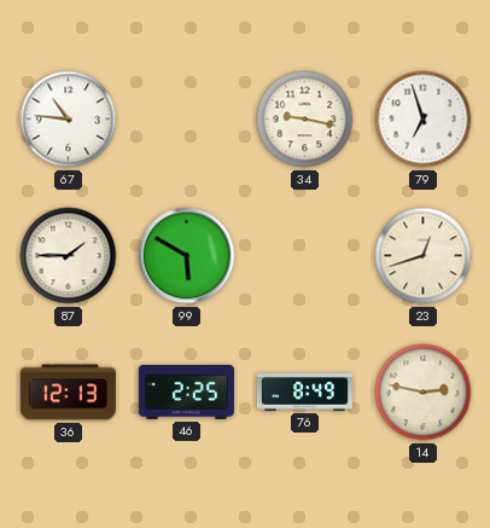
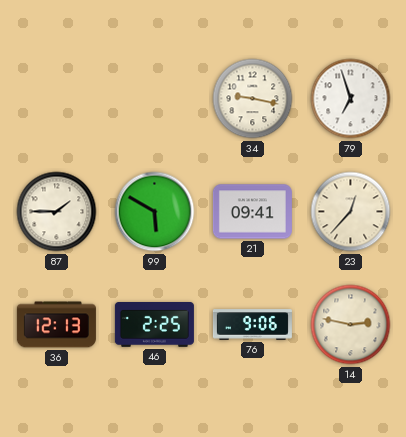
67: 10:46 -> none (69, 120)
21: none -> 09:41 (252, 212)
23: 12:42 -> 12:37 (351, 212)
76: 8:49 -> 9:06 (252, 325)
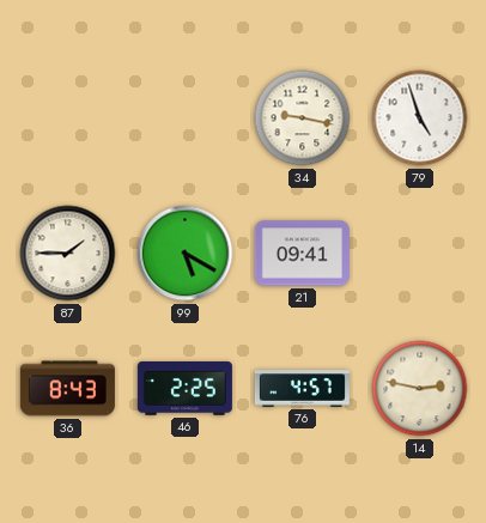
79: 6:57 -> 4:57 (420, 118)
99: 5:50 -> 5:20 (186, 254)
23: 12:37 -> none (351, 212)
36: 12:13 -> 8:43 (67, 389)
76: 9:06 -> 4:57 (302, 389)
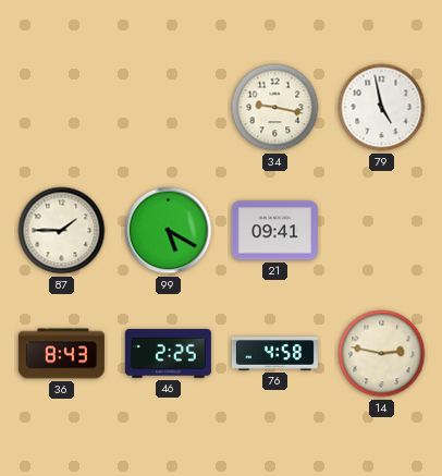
79: 4:57 -> 4:58 (382, 108)
76: 4:57 -> 4:58 (274, 354)
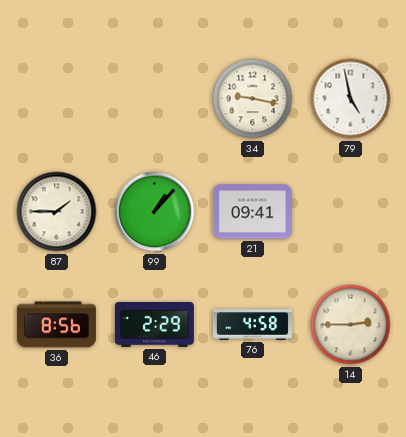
99: 5:20 -> 1:07 (155, 212)
36: 8:43 -> 8:56 (56, 325)
46: 2:25 -> 2:29 (154, 325)
14: 2:47 -> 2:45 (351, 325)
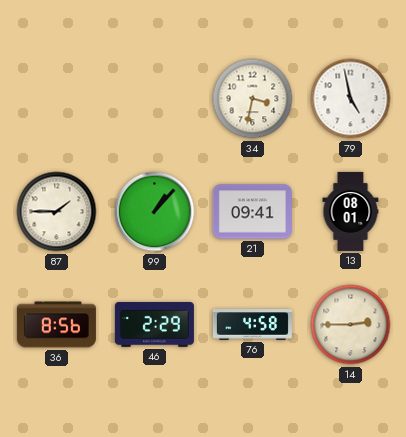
34: 9:17 -> 3:32 (253, 99)
13: none -> 08:01 (351, 211)
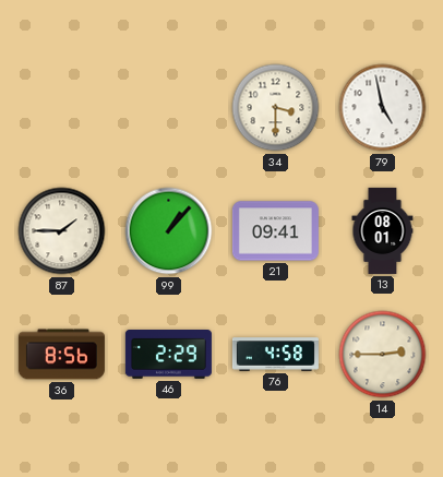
34: 3:32 -> 3:30 (276, 108)
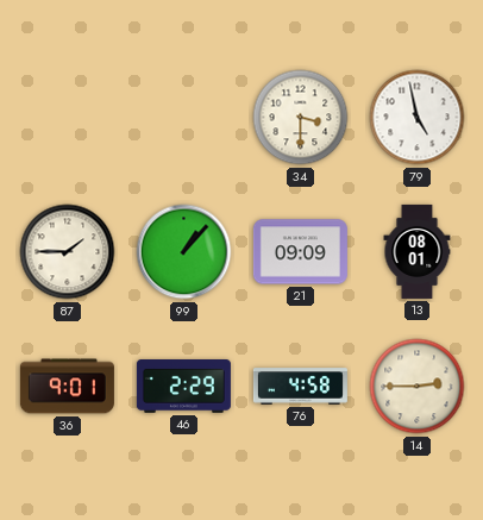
21: 09:41 -> 09:09 (300, 252)
36: 8:56 -> 9:01 (67, 387)
